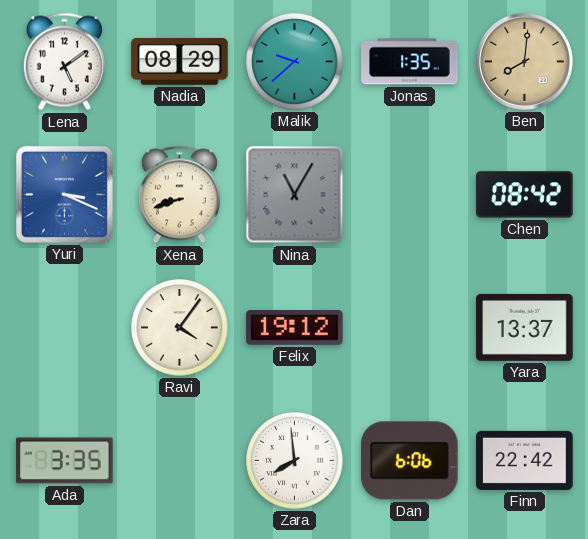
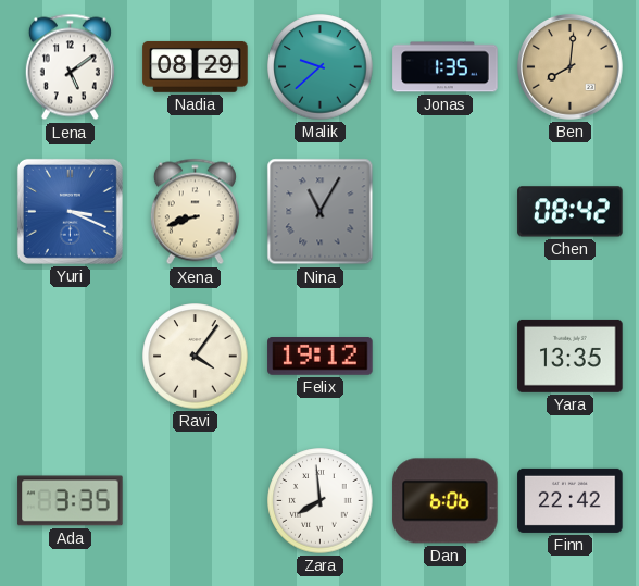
Yara: 13:37 -> 13:35 (571, 356)
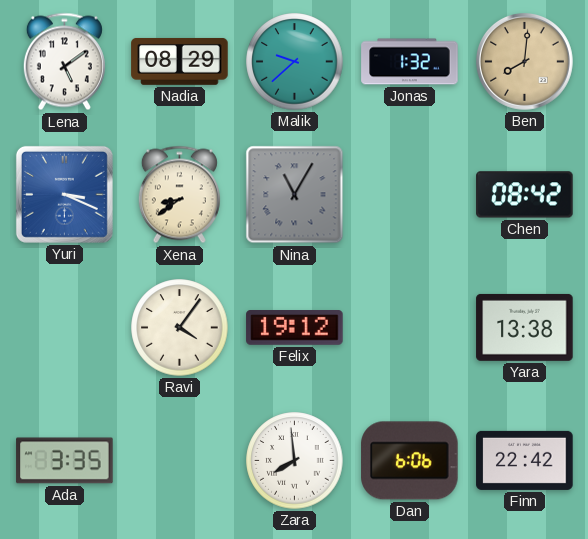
Jonas: 1:35 -> 1:32 (410, 62)
Xena: 8:42 -> 8:39 (179, 195)
Yara: 13:35 -> 13:38 (525, 327)
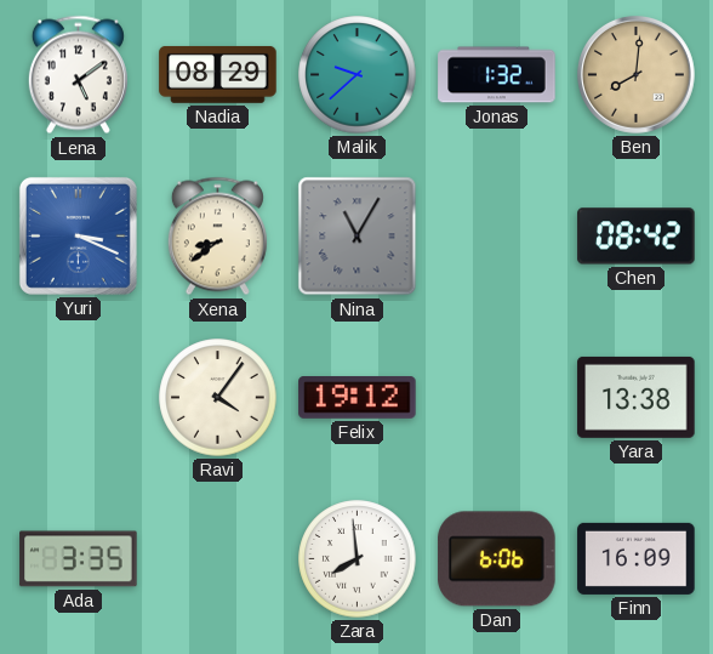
Finn: 22:42 -> 16:09 (637, 558)
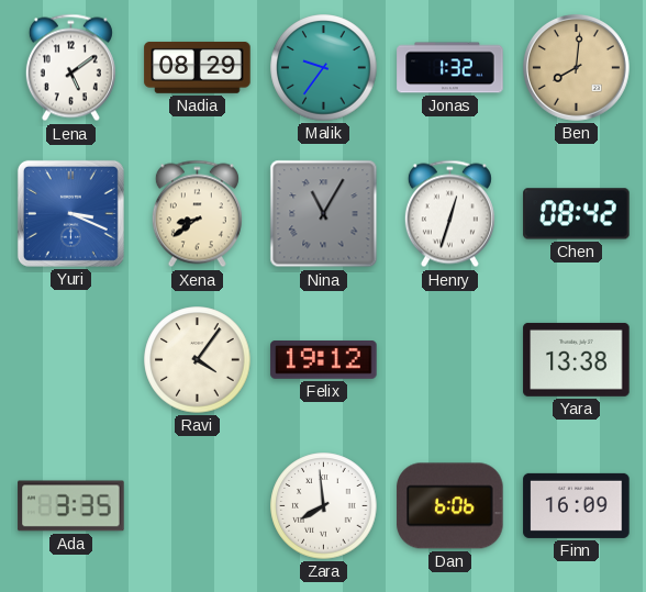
Malik: 9:38 -> 9:36 (324, 68)
Henry: none -> 12:33 (449, 214)
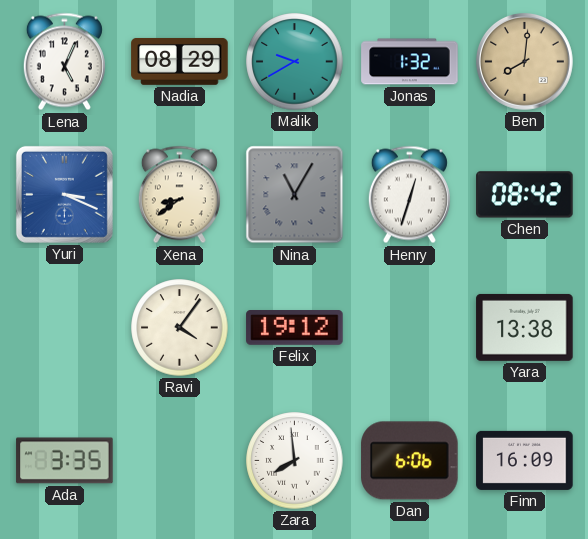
Lena: 5:09 -> 5:04 (64, 62)
Malik: 9:36 -> 9:40 (295, 62)
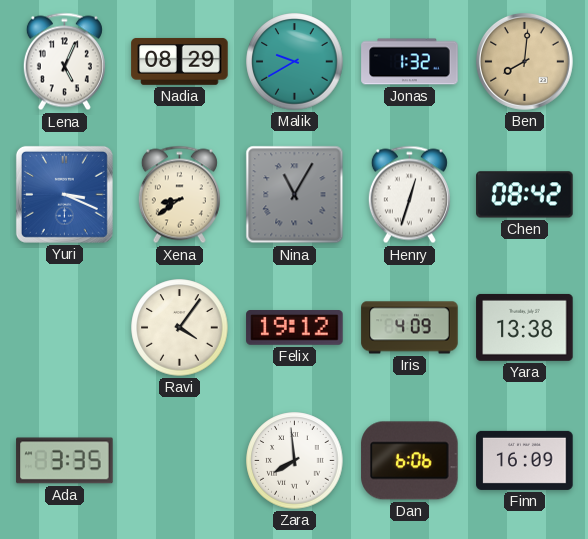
Iris: none -> 4:09 (410, 328)
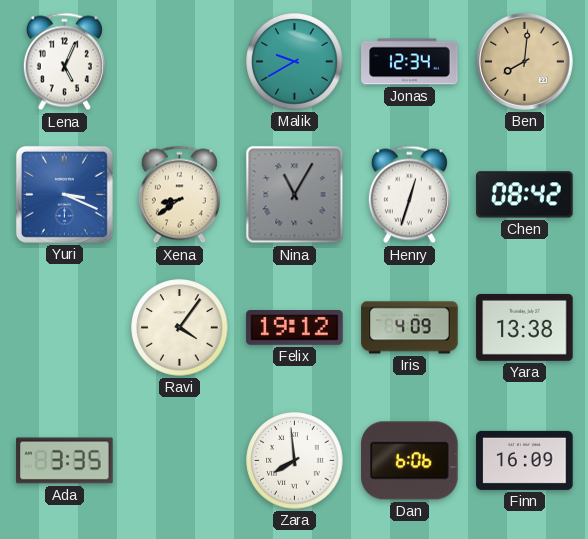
Nadia: 08:29 -> none (180, 61)
Jonas: 1:32 -> 12:34 (410, 62)
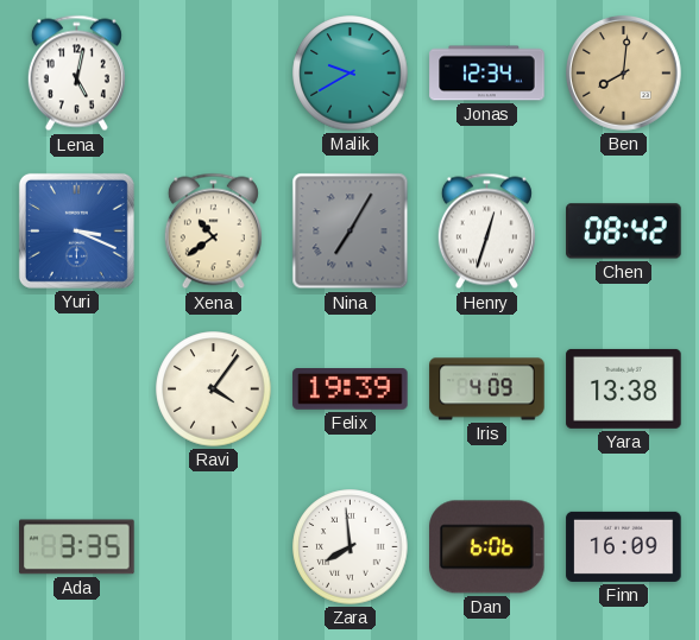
Lena: 5:04 -> 5:02 (76, 74)
Xena: 8:39 -> 10:39 (213, 232)
Nina: 11:05 -> 7:05 (351, 232)
Felix: 19:12 -> 19:39 (351, 389)
